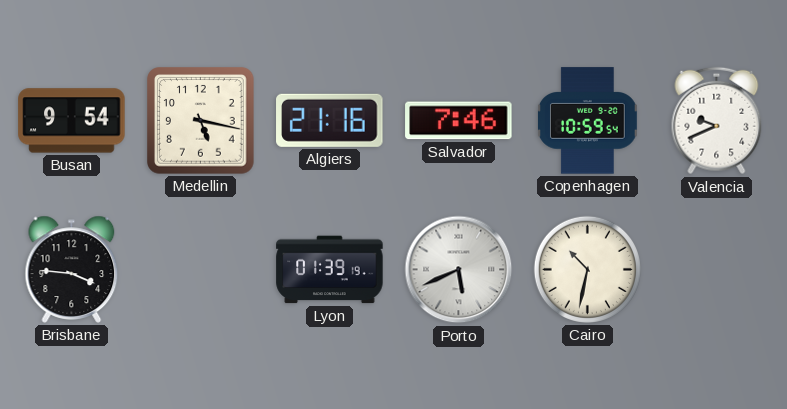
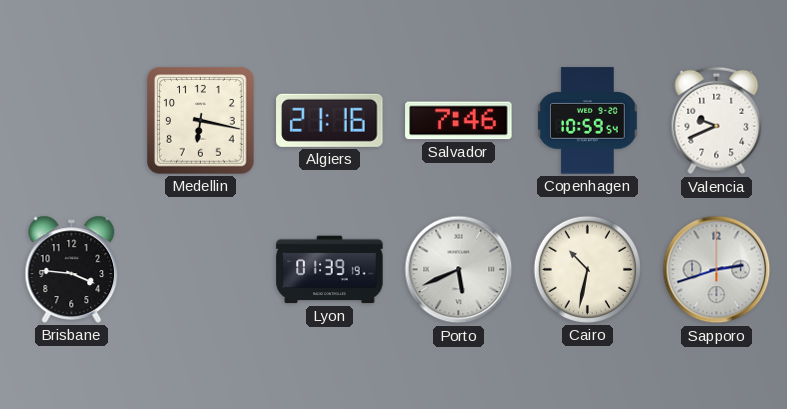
Busan: 9:54 -> none (72, 121)
Medellin: 5:17 -> 6:17 (201, 121)
Sapporo: none -> 2:42 (717, 270)
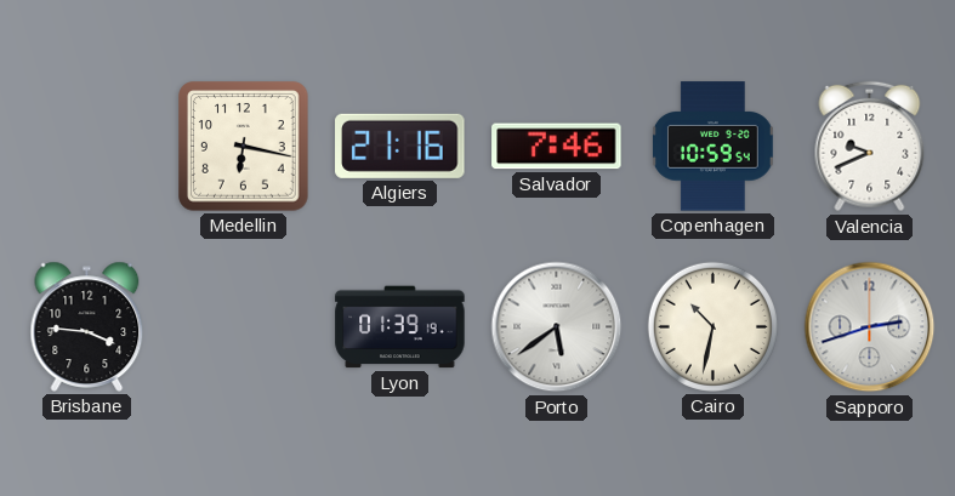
Porto: 5:41 -> 5:39 (557, 327)
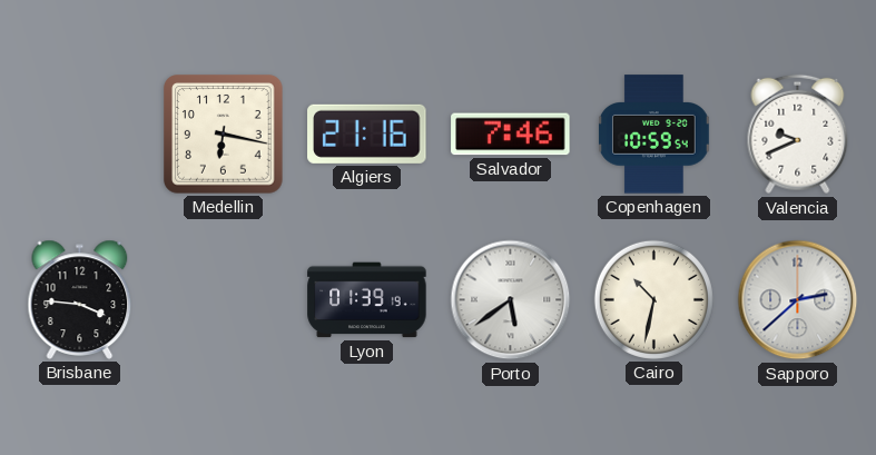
Sapporo: 2:42 -> 2:38 (798, 300)
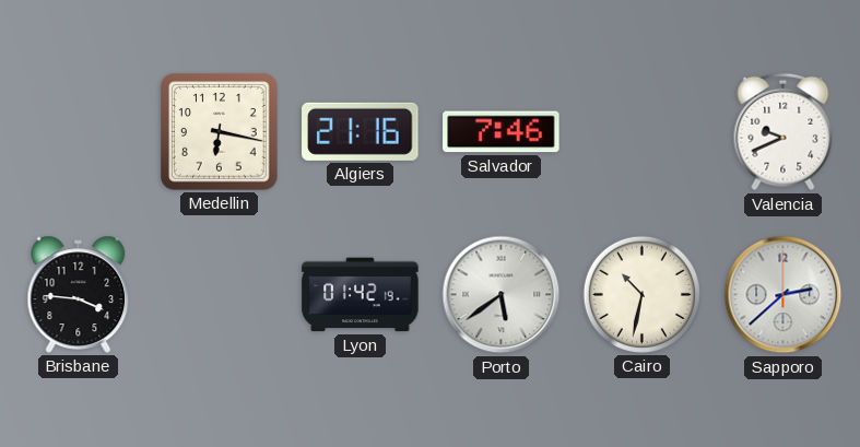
Copenhagen: 10:59 -> none (654, 135)
Lyon: 01:39 -> 01:42 (361, 295)
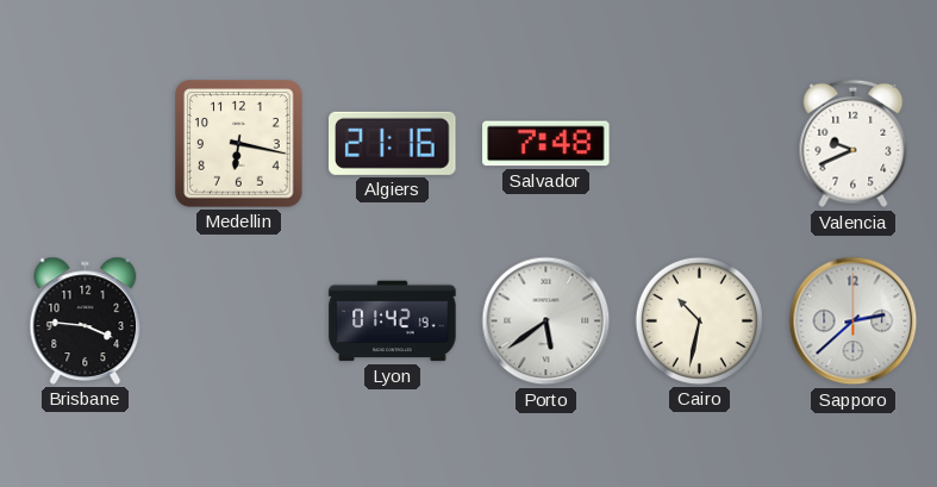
Salvador: 7:46 -> 7:48 (546, 144)
